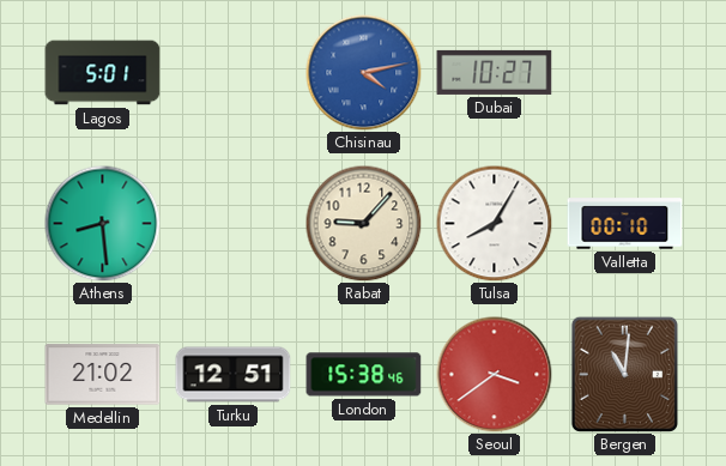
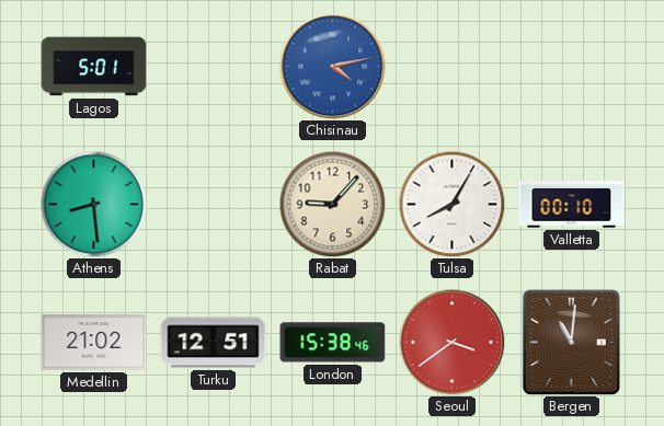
Dubai: 10:27 -> none (495, 72)
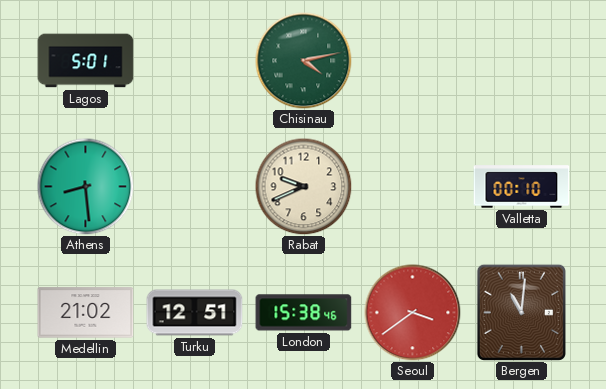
Chisinau dial: blue -> green (304, 61)
Rabat: 9:07 -> 9:41 (303, 186)
Tulsa: 8:05 -> none (451, 204)
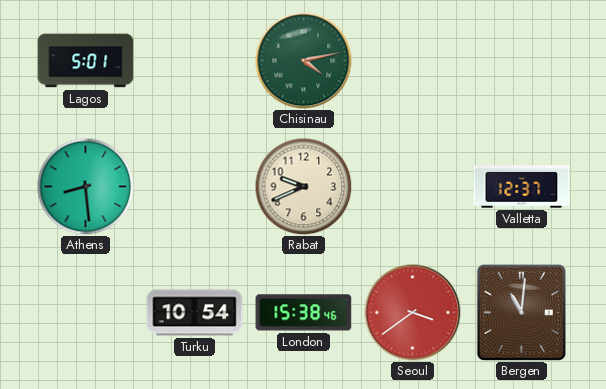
Valletta: 00:10 -> 12:37 (522, 187)
Medellin: 21:02 -> none (86, 313)
Turku: 12:51 -> 10:54 (195, 313)
